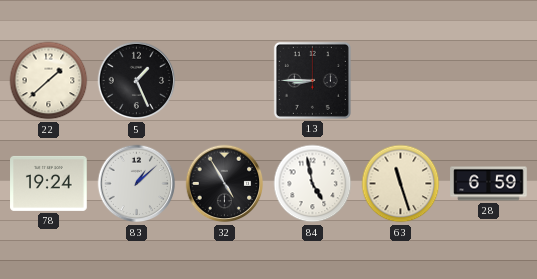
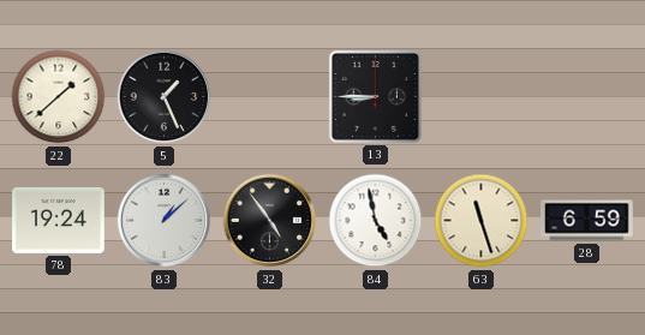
32: 4:55 -> 4:54 (270, 221)
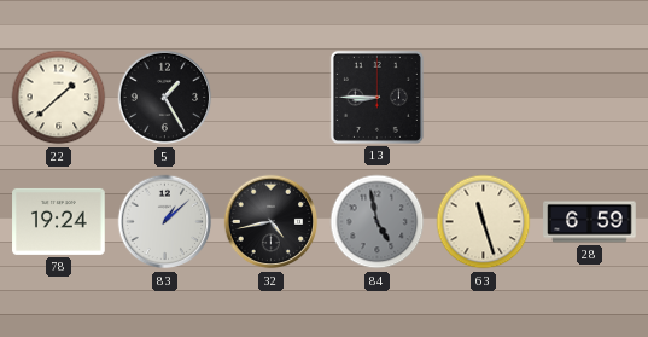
5: 1:26 -> 1:25 (165, 98)
32: 4:54 -> 4:43 (272, 222)
84 dial: white -> grey (378, 222)
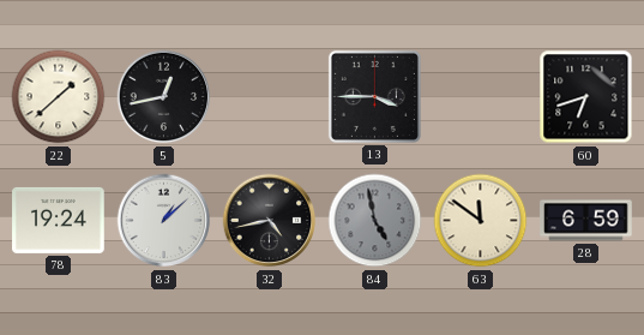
5: 1:25 -> 12:43 (164, 97)
13: 8:45 -> 3:45 (374, 96)
60: none -> 6:42 (586, 97)
63: 11:27 -> 11:51 (481, 221)
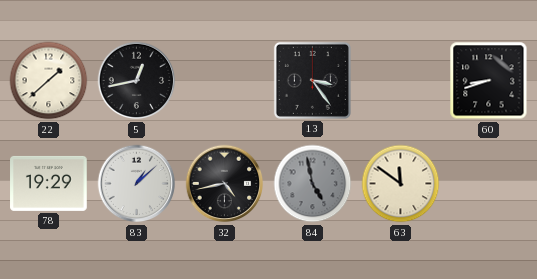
13: 3:45 -> 3:24 (312, 80)
60: 6:42 -> 8:42 (489, 81)
78: 19:24 -> 19:29 (49, 183)
28: 6:59 -> none (586, 221)
